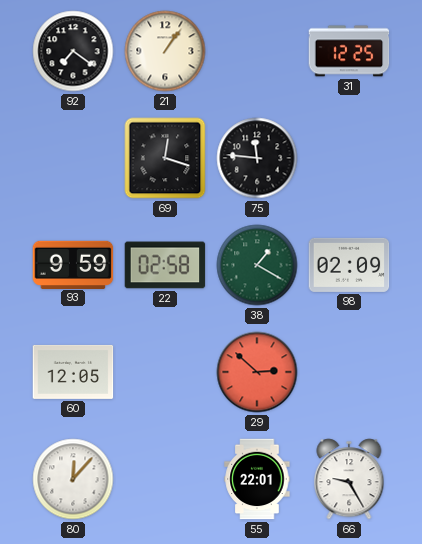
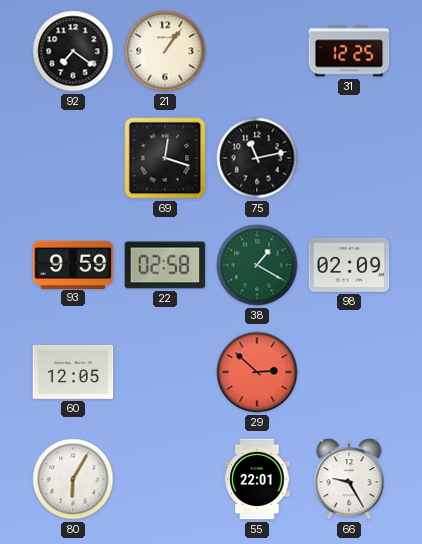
75: 11:46 -> 11:13 (257, 158)
80: 12:07 -> 6:05 (73, 479)
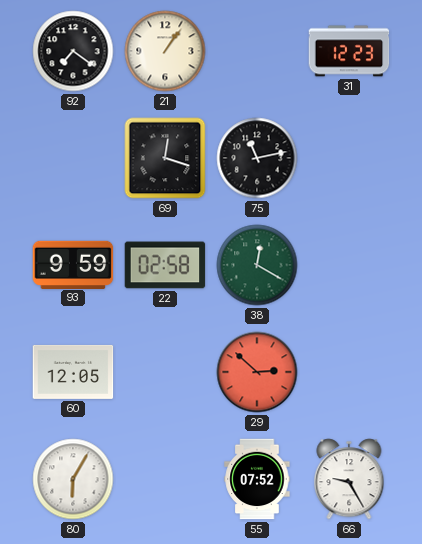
31: 12:25 -> 12:23 (349, 51)
38: 1:20 -> 12:20 (257, 265)
98: 02:09 -> none (349, 265)
55: 22:01 -> 07:52 (257, 479)
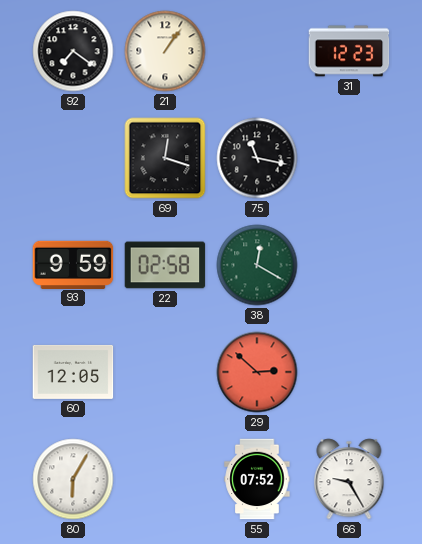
75: 11:13 -> 11:17 (257, 158)
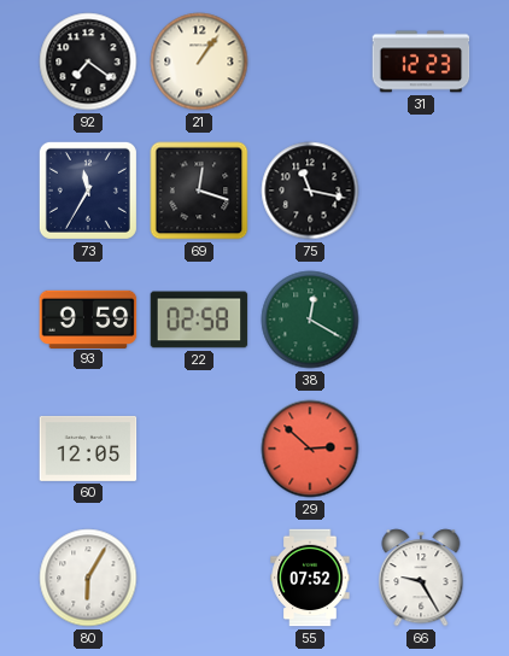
73: none -> 11:35 (88, 191)
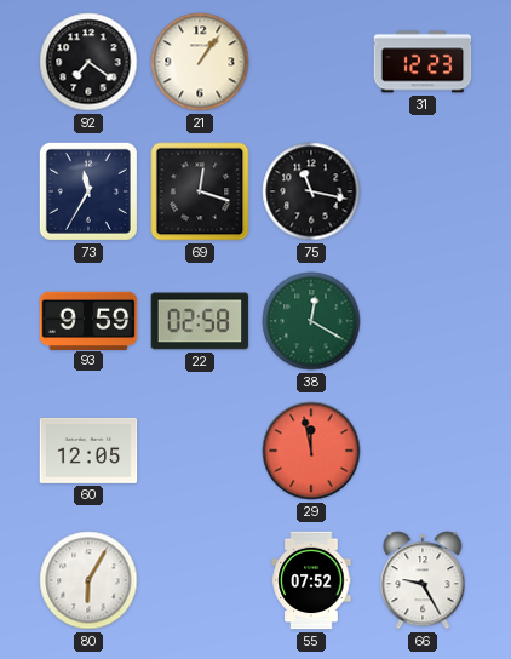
29: 2:52 -> 11:58 (311, 451)
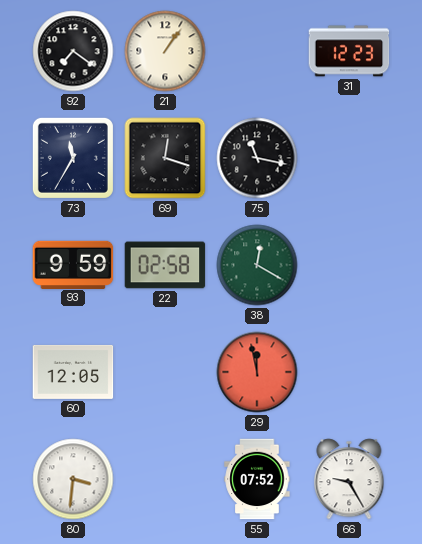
80: 6:05 -> 3:31 (73, 479)
